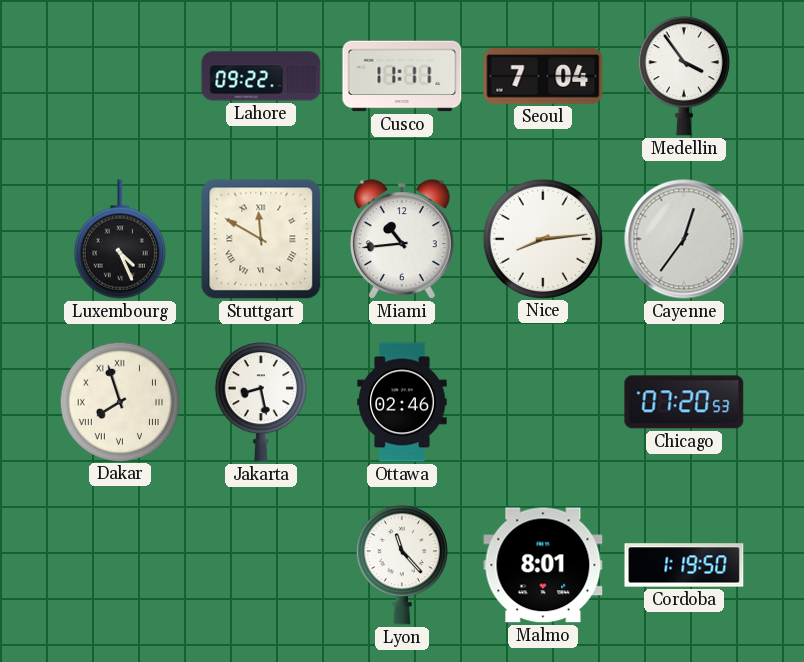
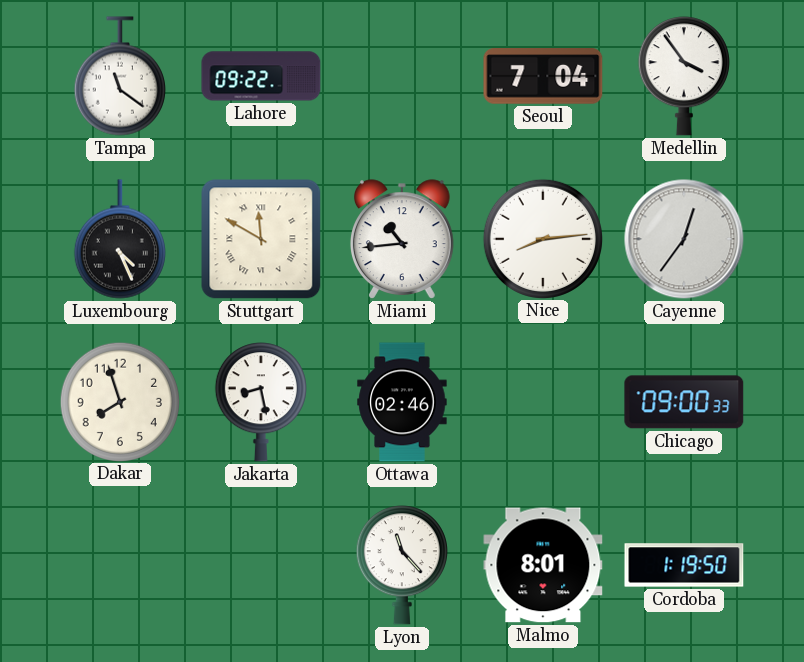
Tampa: none -> 11:21 (120, 76)
Cusco: 11:11 -> none (402, 76)
Dakar numerals: Roman -> Arabic (119, 401)
Chicago: 07:20 -> 09:00 (684, 402)
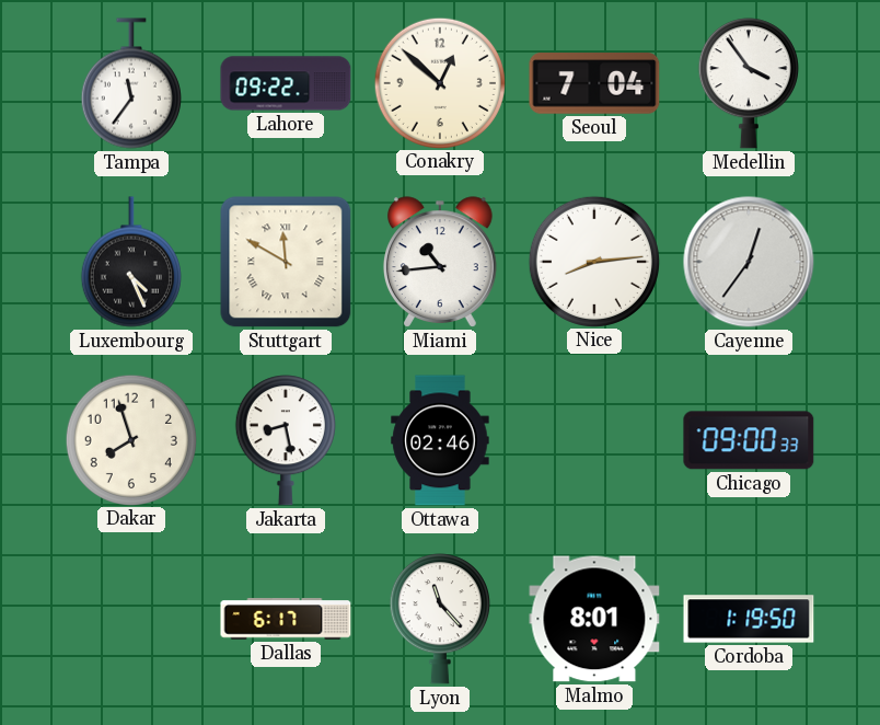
Tampa: 11:21 -> 11:36 (131, 83)
Conakry: none -> 12:52 (439, 82)
Dallas: none -> 6:17 (286, 619)
